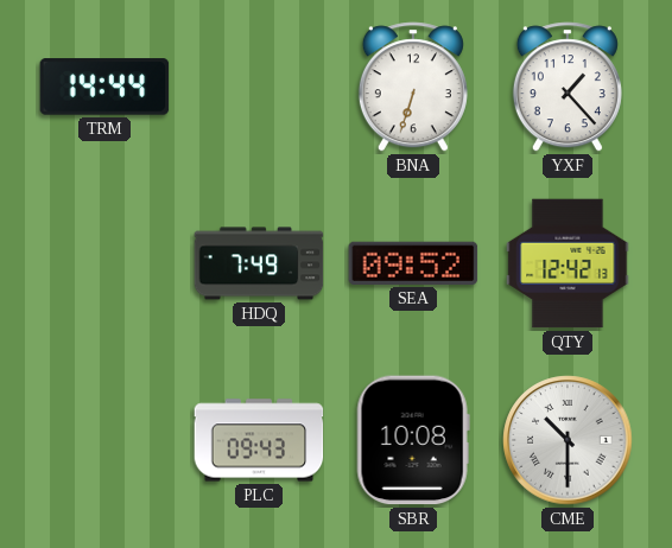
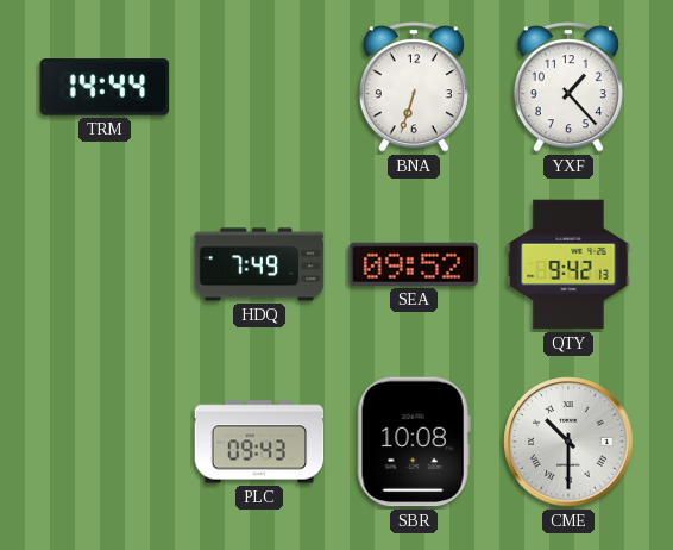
QTY: 12:42 -> 9:42 (568, 264)
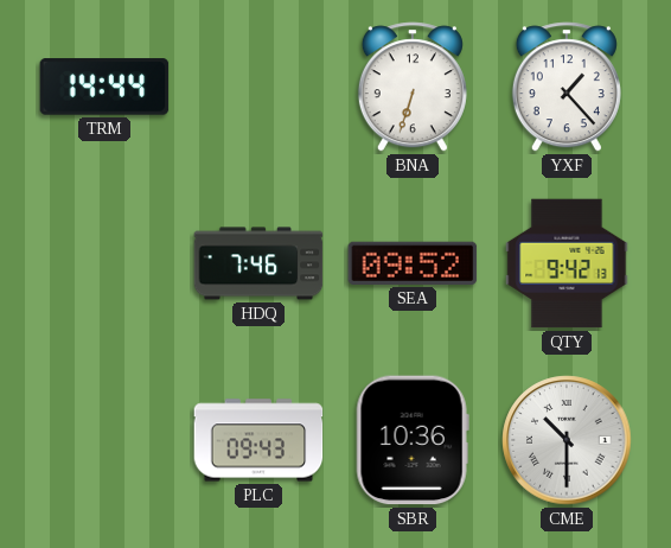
HDQ: 7:49 -> 7:46 (258, 263)
SBR: 10:08 -> 10:36 (413, 440)
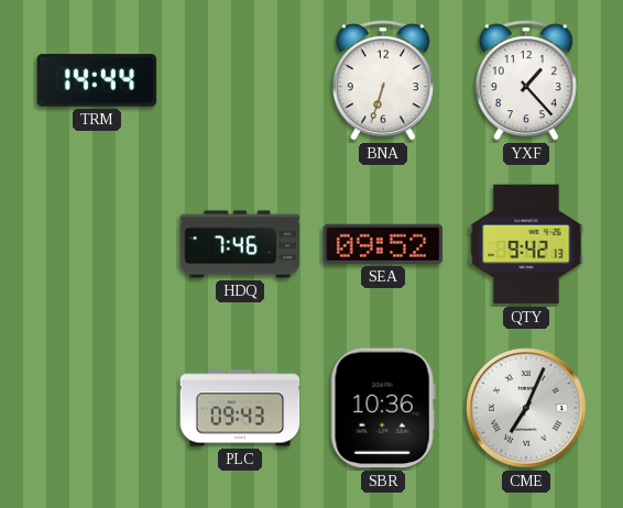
CME: 10:30 -> 7:04 (526, 408)
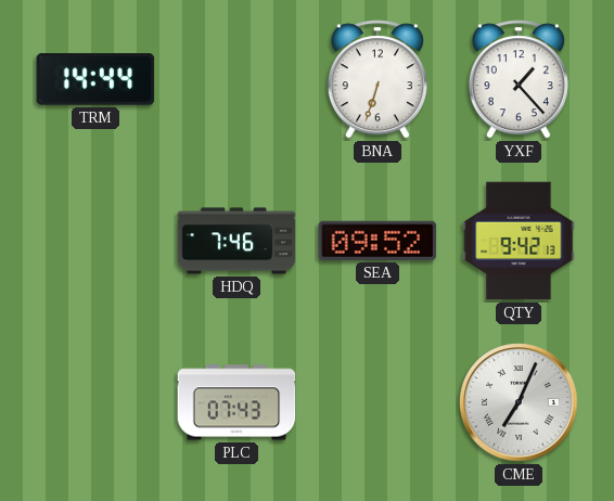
PLC: 09:43 -> 07:43 (236, 402)
SBR: 10:36 -> none (383, 408)
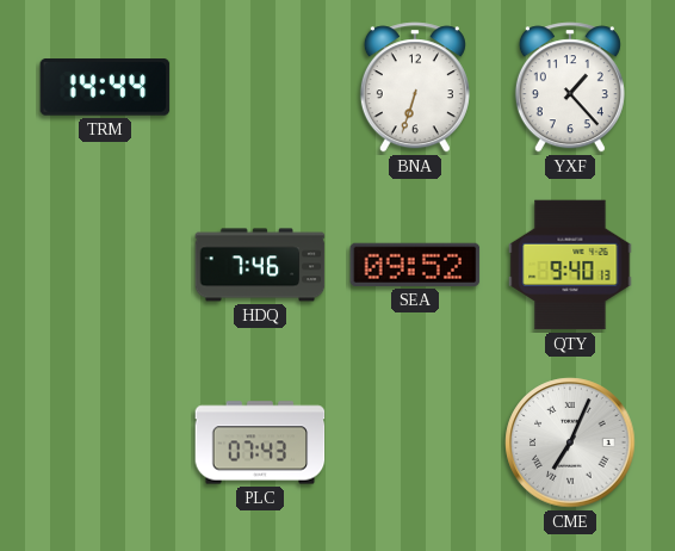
QTY: 9:42 -> 9:40 (570, 265)
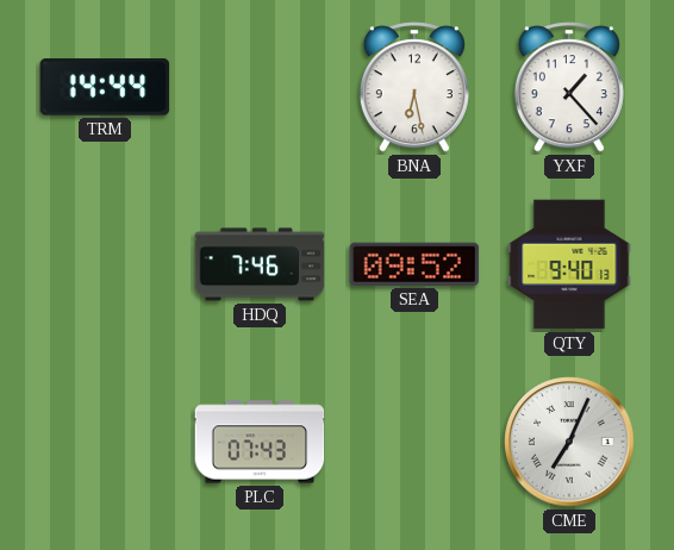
BNA: 6:33 -> 6:28 (414, 87)
